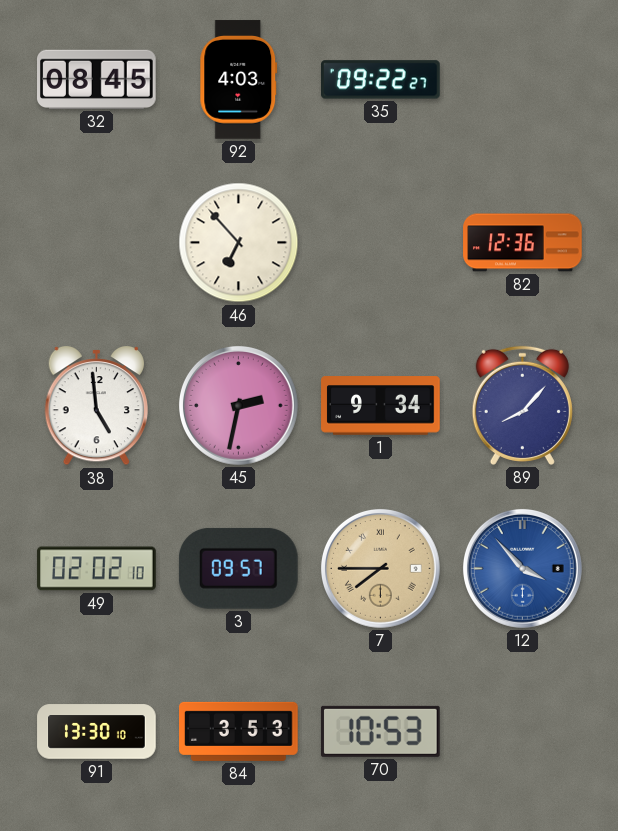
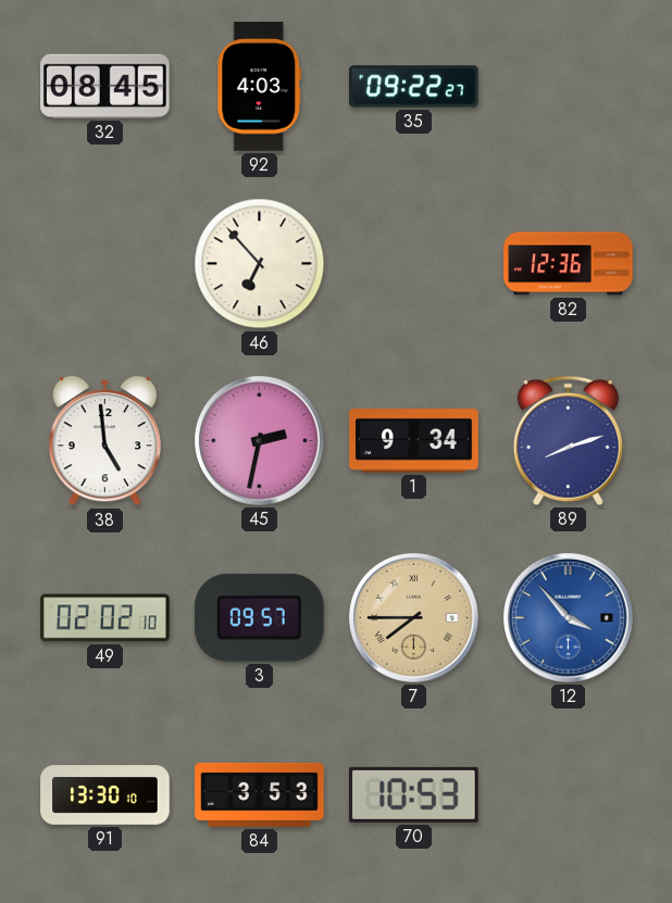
89: 8:07 -> 8:12 (568, 440)
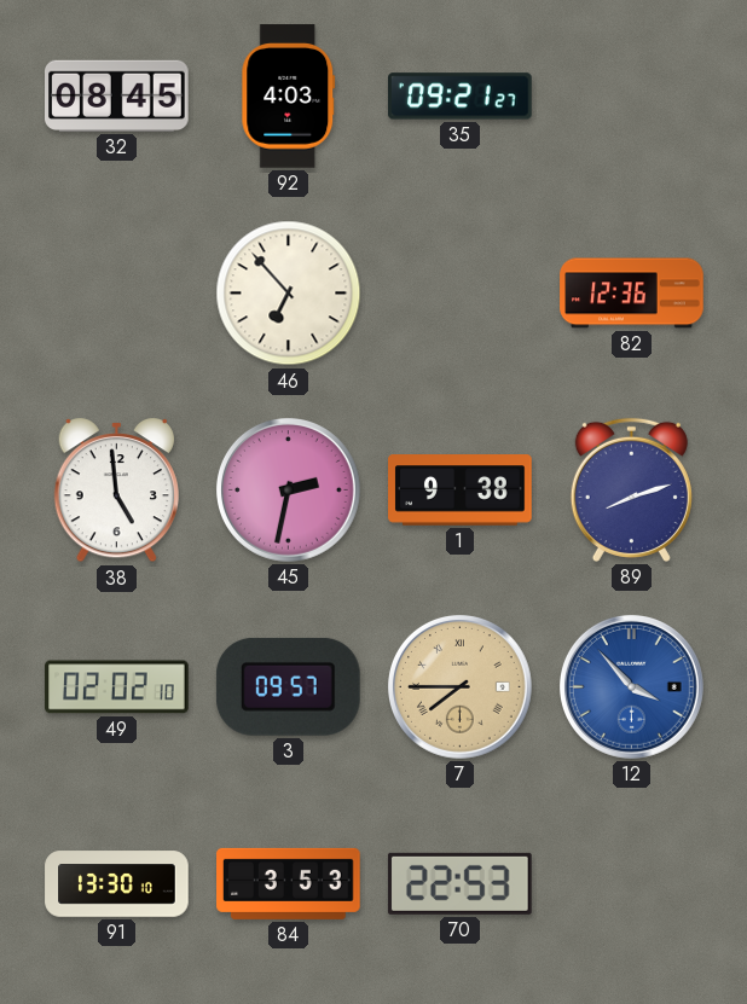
35: 09:22 -> 09:21 (461, 97)
1: 9:34 -> 9:38 (461, 491)
70: 10:53 -> 22:53 (459, 883)
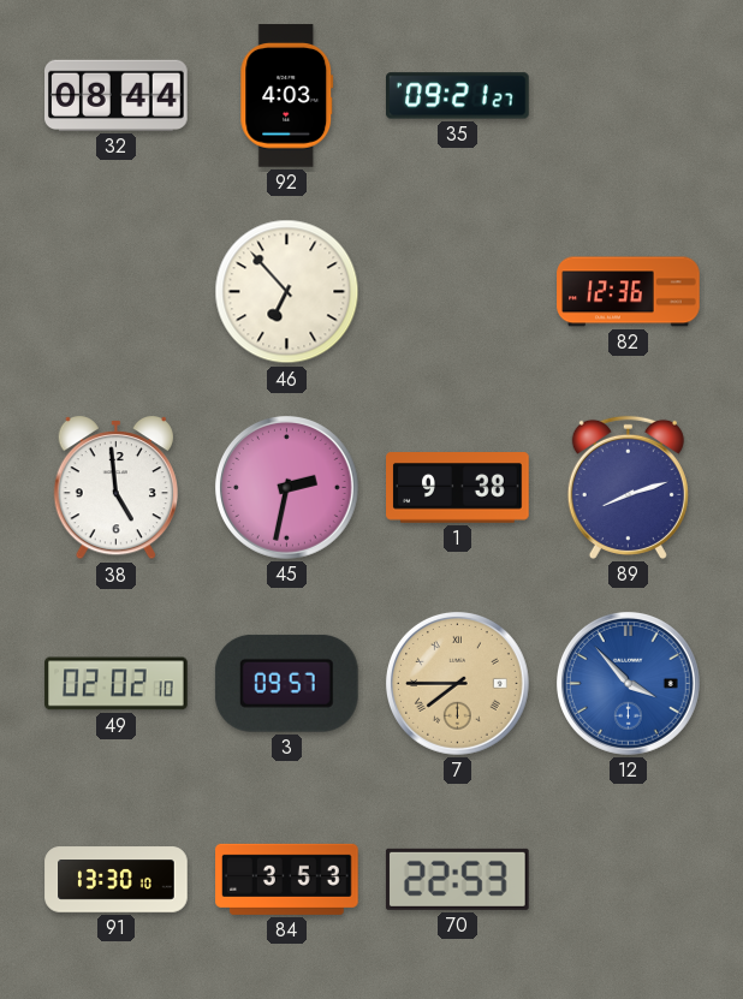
32: 08:45 -> 08:44 (117, 95)
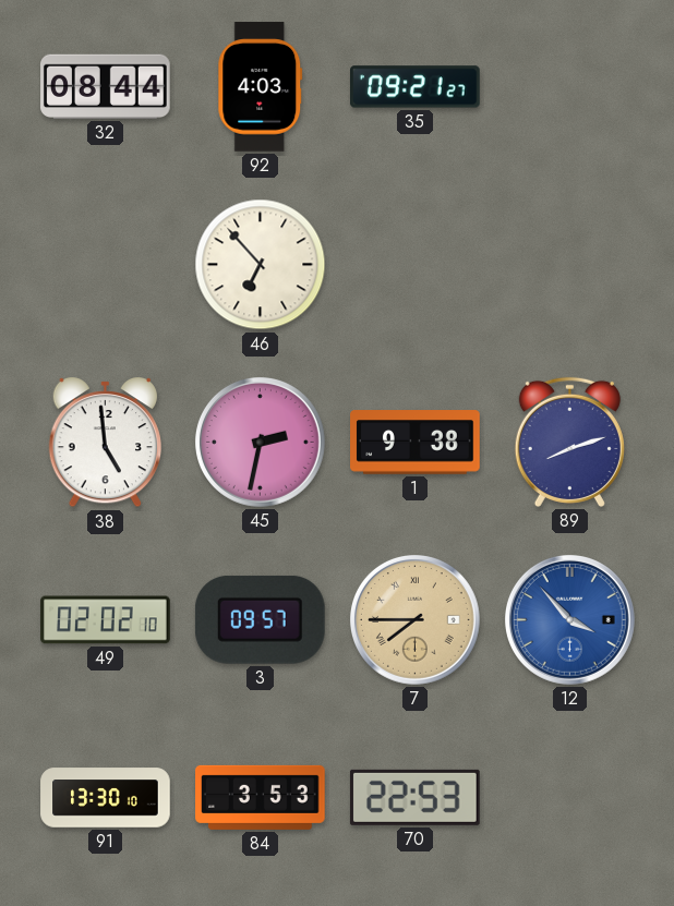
82: 12:36 -> none (629, 292)
